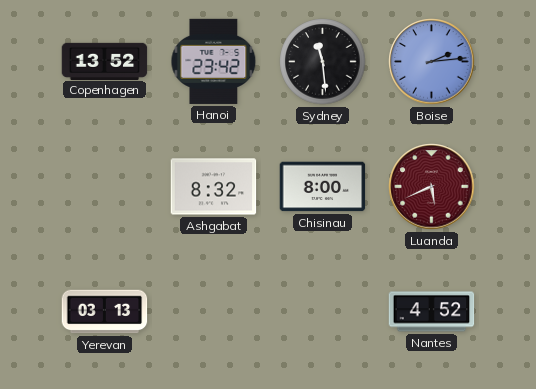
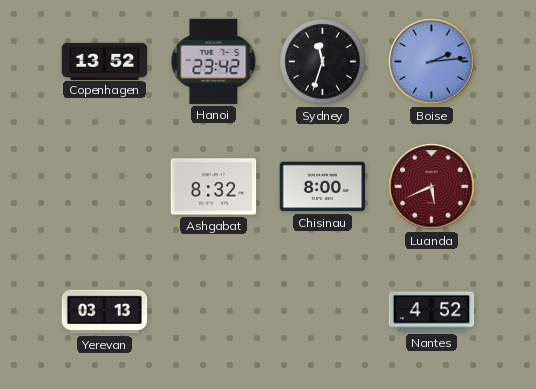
Sydney: 11:29 -> 11:33 (323, 62)
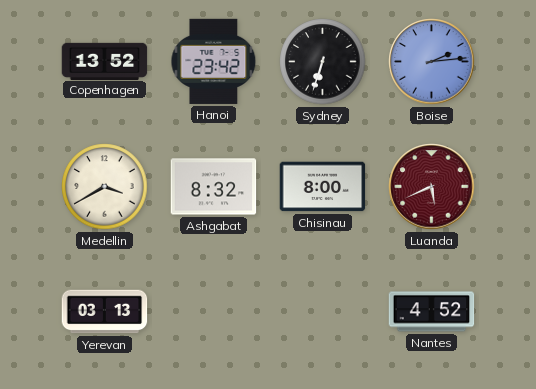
Sydney: 11:33 -> 6:33 (323, 62)
Medellin: none -> 3:40 (105, 187)
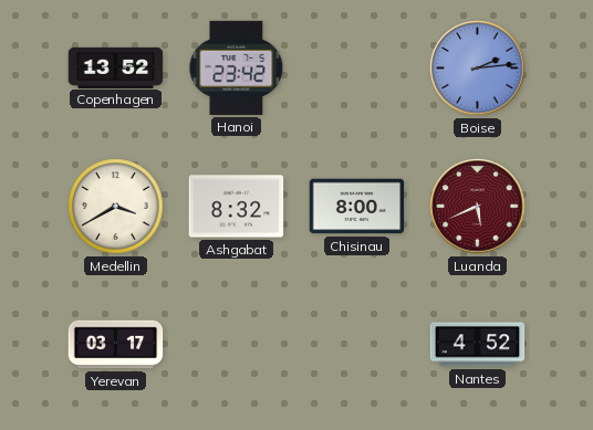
Sydney: 6:33 -> none (323, 62)
Yerevan: 03:13 -> 03:17 (116, 345)
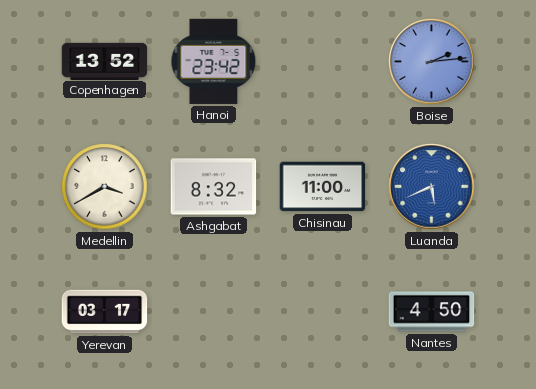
Chisinau: 8:00 -> 11:00 (323, 187)
Luanda dial: burgundy -> blue (432, 187)
Nantes: 4:52 -> 4:50 (432, 312)
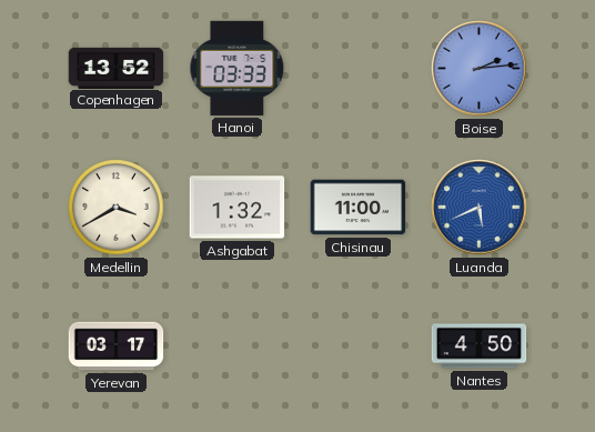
Hanoi: 23:42 -> 03:33 (238, 68)
Ashgabat: 8:32 -> 1:32 (238, 208)
